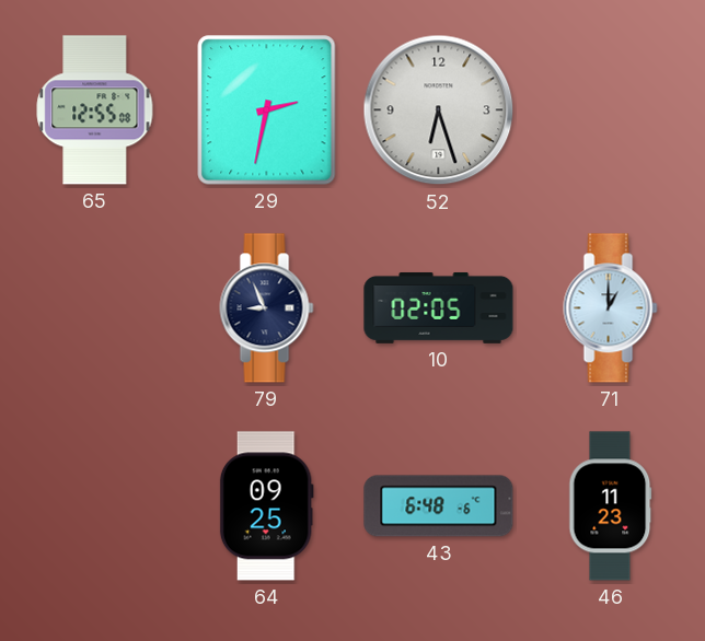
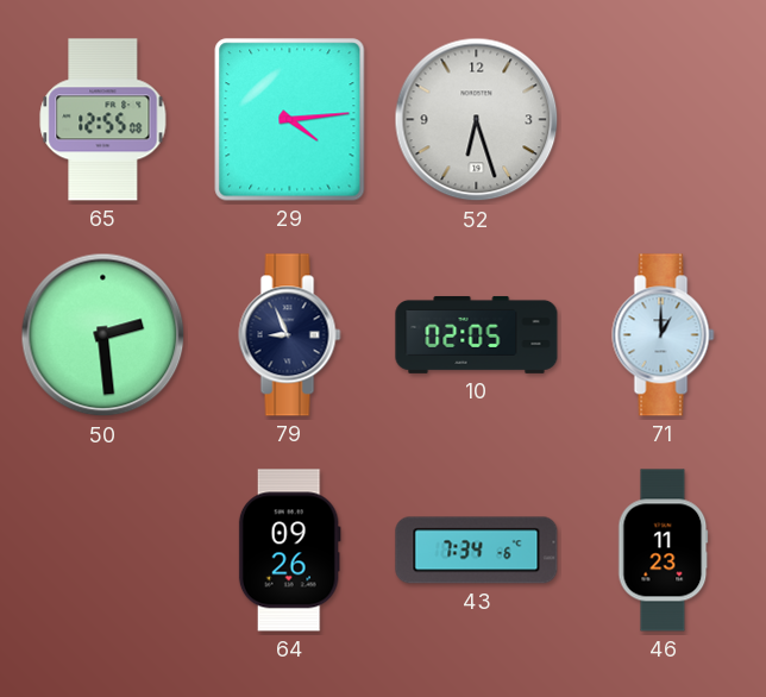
29: 2:32 -> 4:14 (290, 120)
50: none -> 2:29 (103, 335)
64: 09:25 -> 09:26 (289, 551)
43: 6:48 -> 7:34 (477, 551)
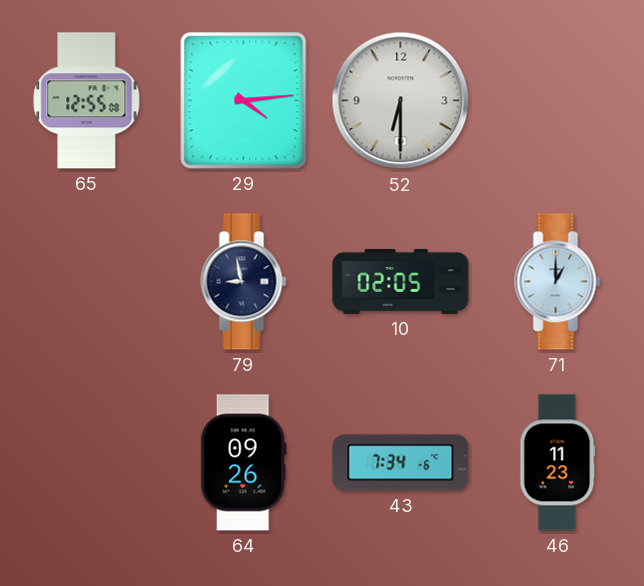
52: 6:27 -> 6:30 (401, 101)
50: 2:29 -> none (103, 335)
79: 8:56 -> 8:58 (244, 282)
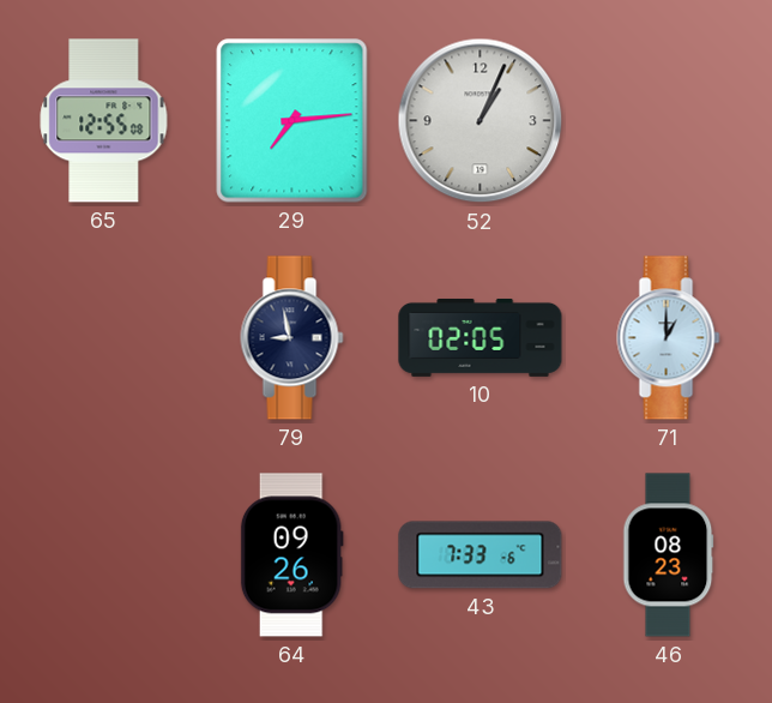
29: 4:14 -> 7:14 (292, 121)
52: 6:30 -> 1:04 (481, 121)
43: 7:34 -> 7:33 (481, 555)
46: 11:23 -> 08:23 (669, 555)
